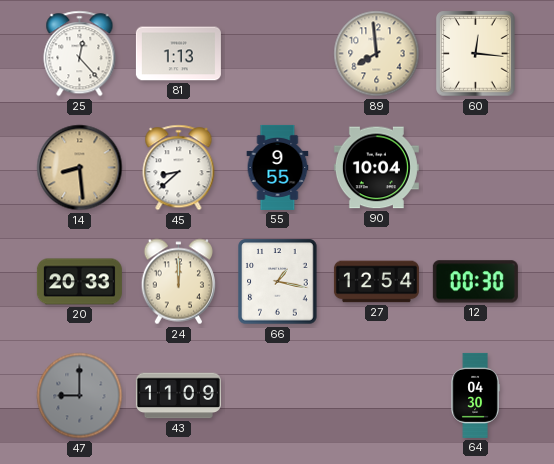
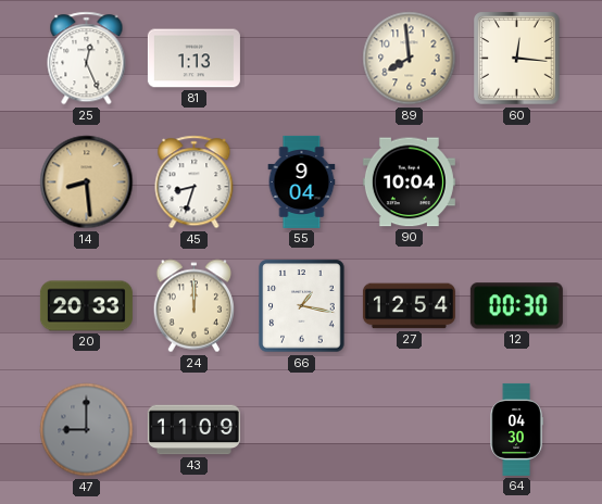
25: 12:23 -> 12:26 (87, 59)
45: 8:38 -> 8:33 (195, 182)
55: 9:55 -> 9:04 (302, 181)
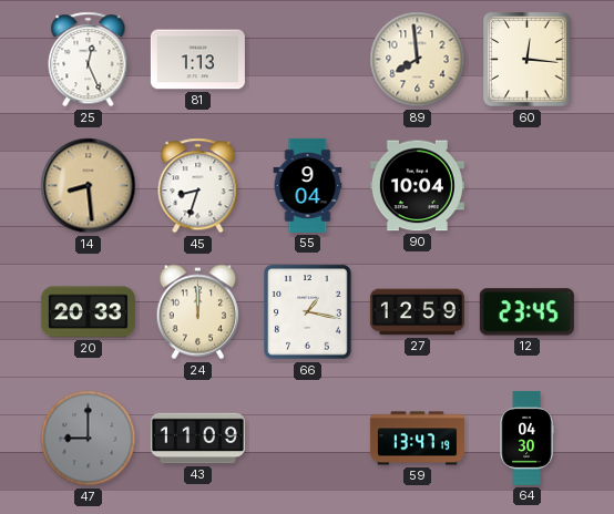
27: 12:54 -> 12:59 (417, 312)
12: 00:30 -> 23:45 (526, 312)
59: none -> 13:47 (417, 439)
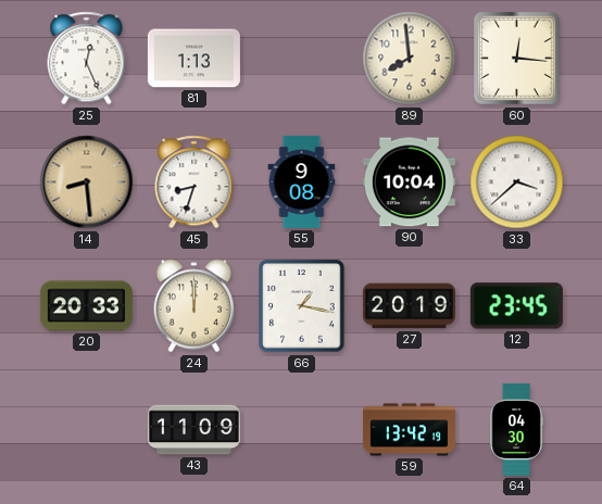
55: 9:04 -> 9:08 (302, 181)
33: none -> 3:38 (517, 182)
27: 12:59 -> 20:19 (409, 306)
47: 9:00 -> none (89, 439)
59: 13:47 -> 13:42 (409, 430)
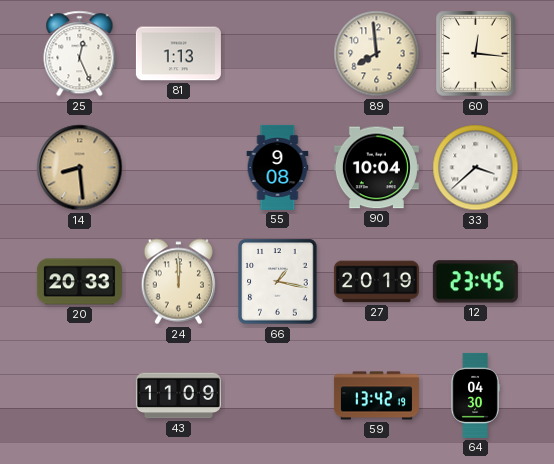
45: 8:33 -> none (195, 182)
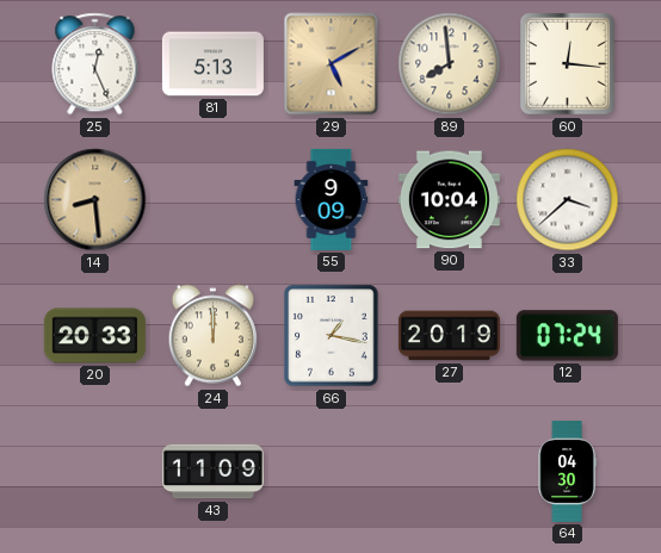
81: 1:13 -> 5:13 (212, 64)
29: none -> 5:10 (332, 64)
55: 9:08 -> 9:09 (332, 199)
12: 23:45 -> 07:24 (567, 336)
59: 13:42 -> none (376, 396)
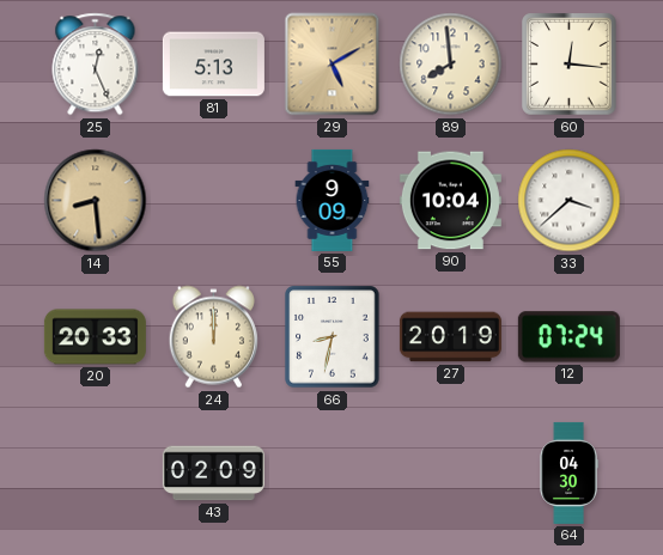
66: 1:17 -> 8:32 (333, 337)
43: 11:09 -> 02:09 (213, 474)
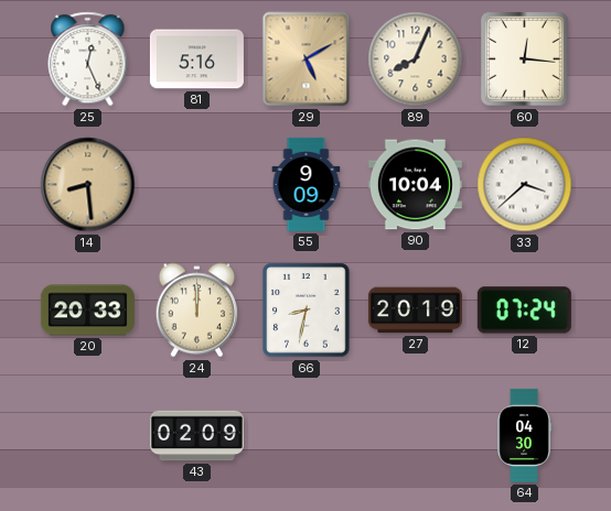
81: 5:13 -> 5:16 (196, 59)
89: 7:59 -> 8:04 (416, 59)
